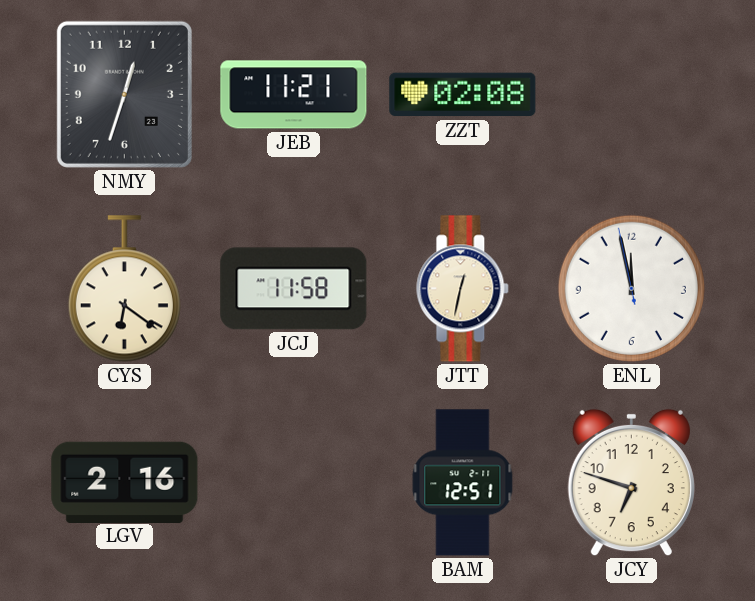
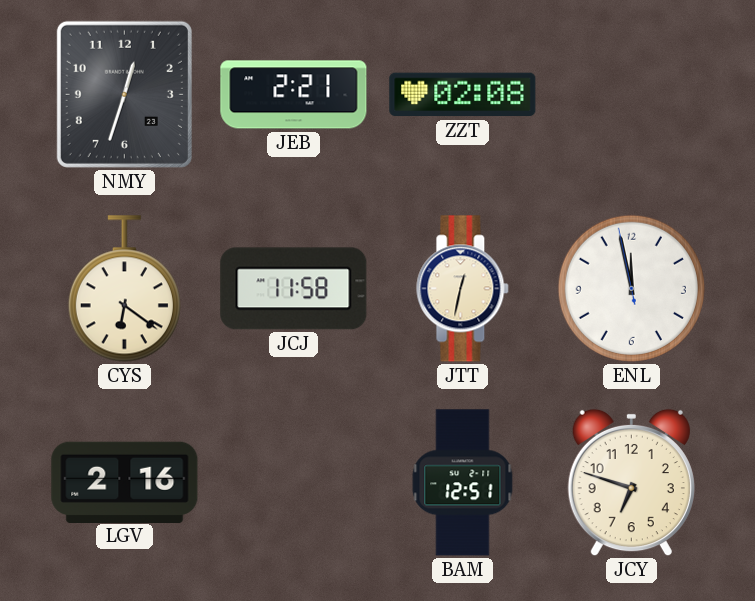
JEB: 11:21 -> 2:21 (294, 95)
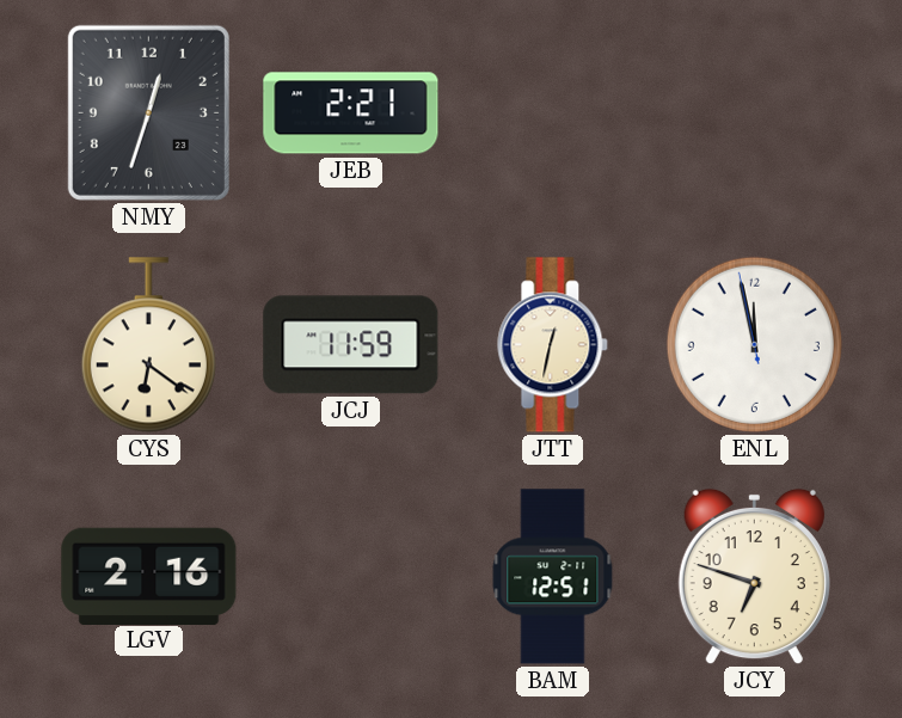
ZZT: 02:08 -> none (463, 95)
JCJ: 11:58 -> 11:59 (351, 345)
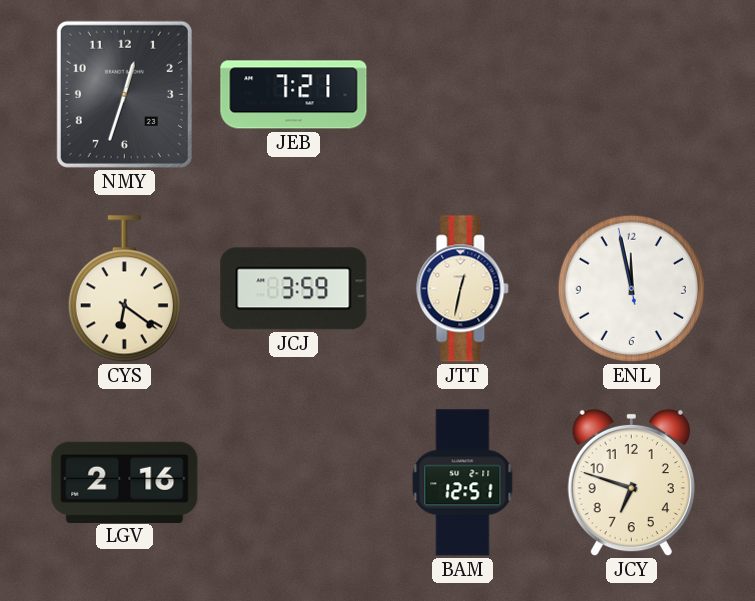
JEB: 2:21 -> 7:21 (294, 95)
JCJ: 11:59 -> 3:59 (294, 289)
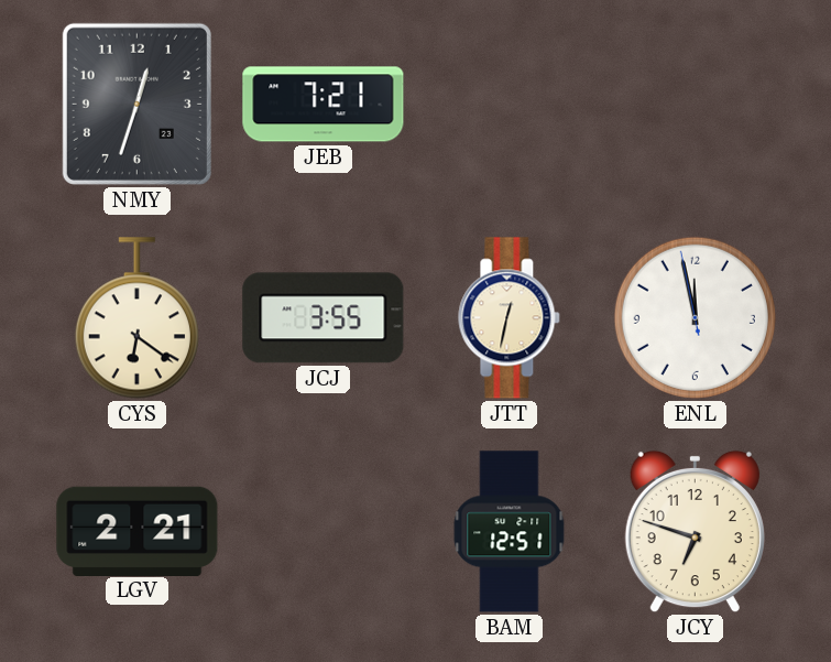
JCJ: 3:59 -> 3:55 (324, 318)
LGV: 2:16 -> 2:21 (138, 531)
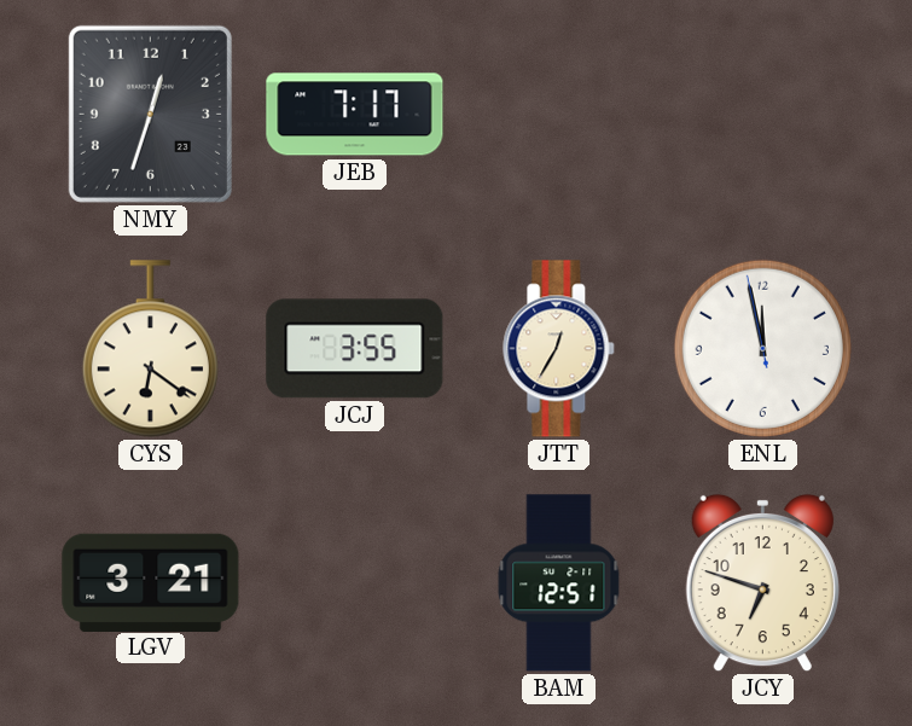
JEB: 7:21 -> 7:17 (355, 115)
JTT: 12:32 -> 12:35 (559, 349)
LGV: 2:21 -> 3:21 (151, 582)
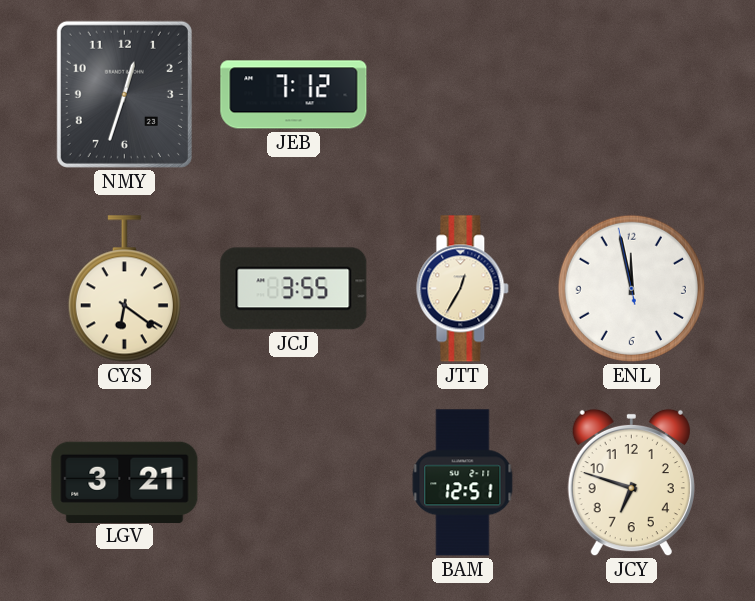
JEB: 7:17 -> 7:12 (294, 95)
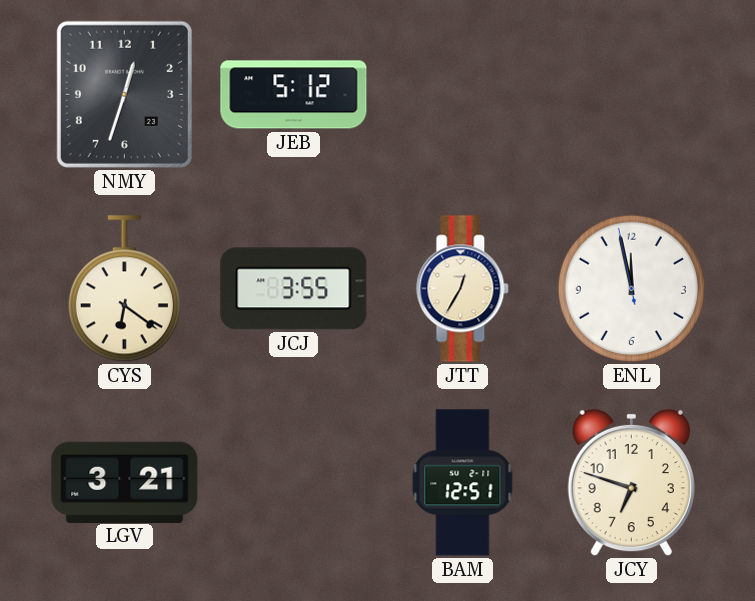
JEB: 7:12 -> 5:12 (294, 95)
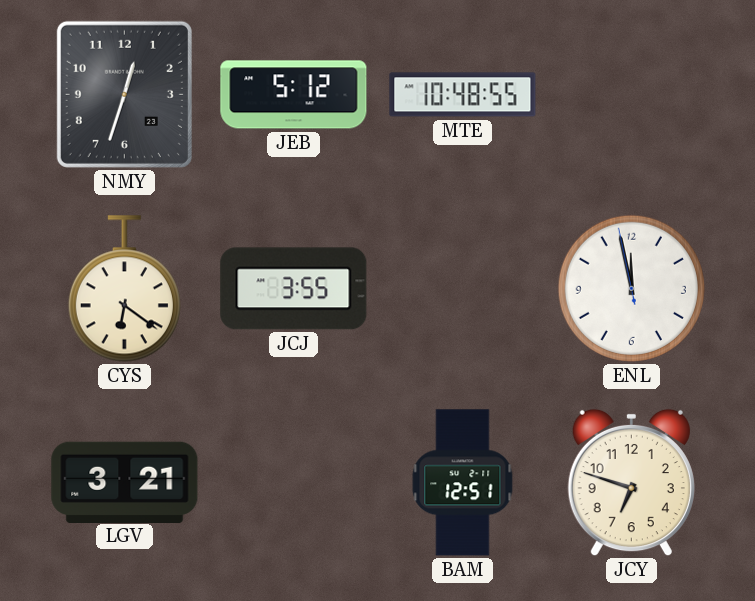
MTE: none -> 10:48 (463, 95)
JTT: 12:35 -> none (463, 289)
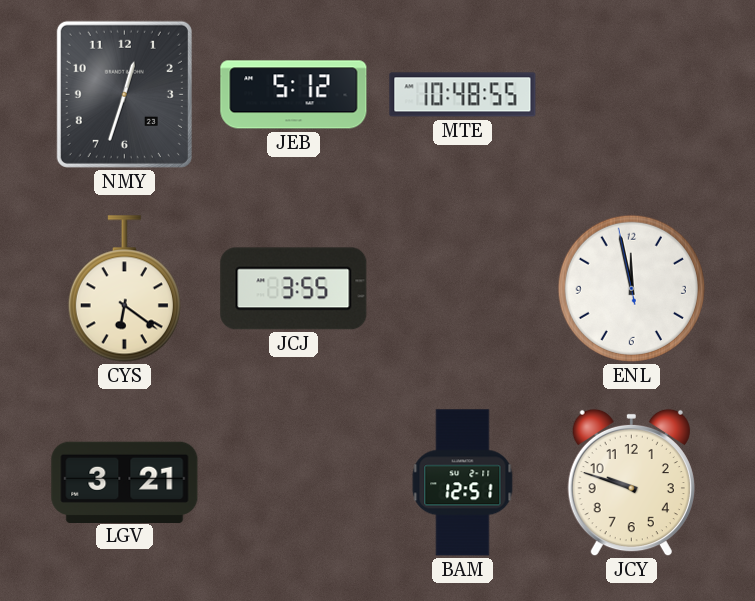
JCY: 6:48 -> 9:48 (631, 483)
